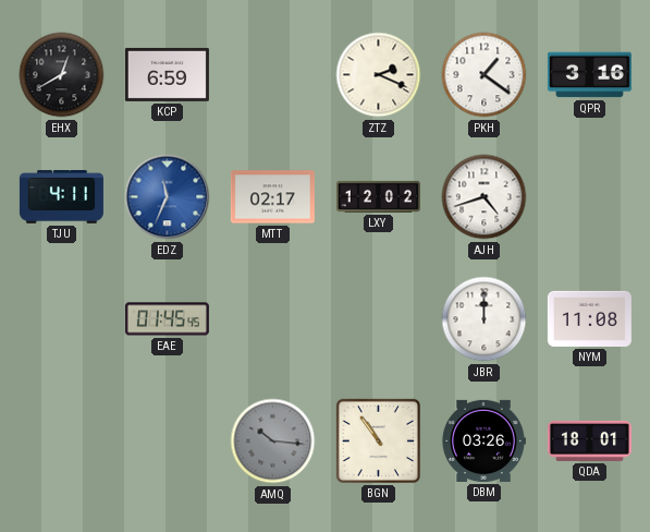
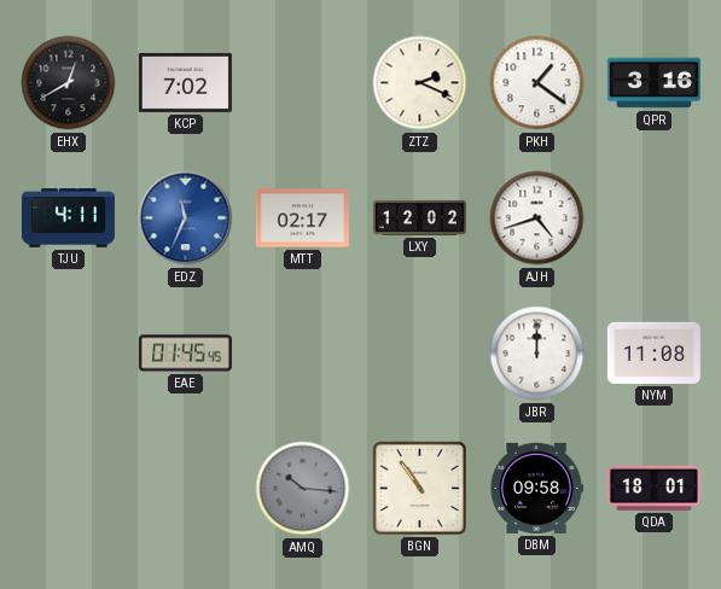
KCP: 6:59 -> 7:02 (185, 82)
DBM: 03:26 -> 09:58 (536, 488)
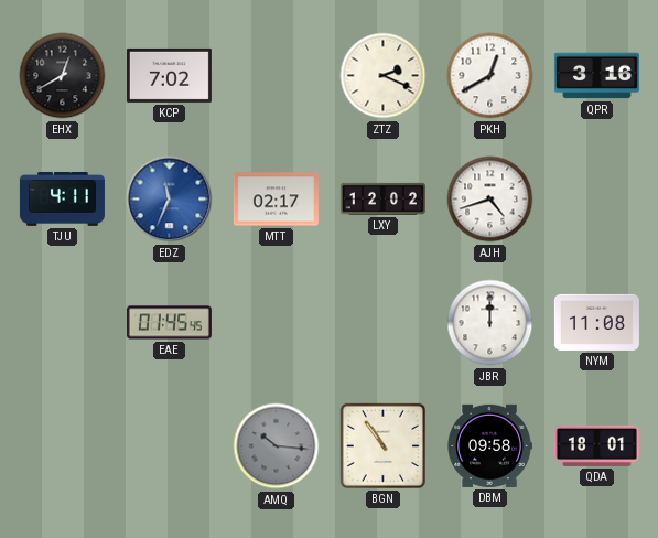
PKH: 1:21 -> 12:40 (490, 76)
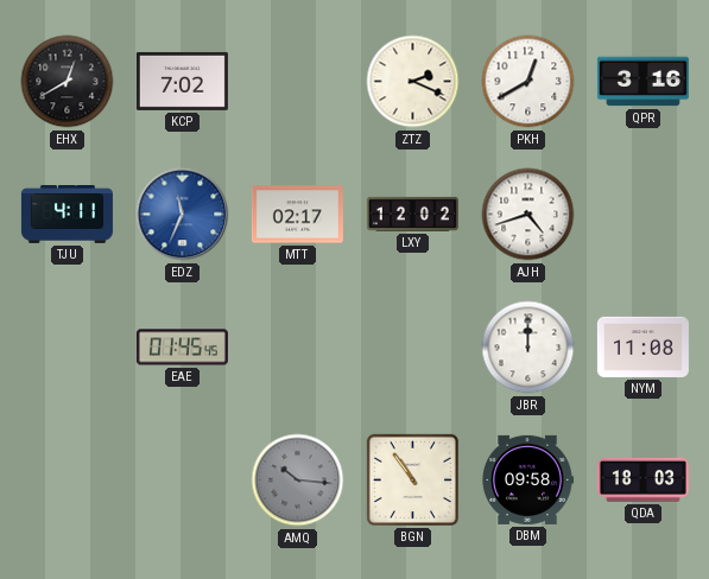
QDA: 18:01 -> 18:03 (642, 479)
